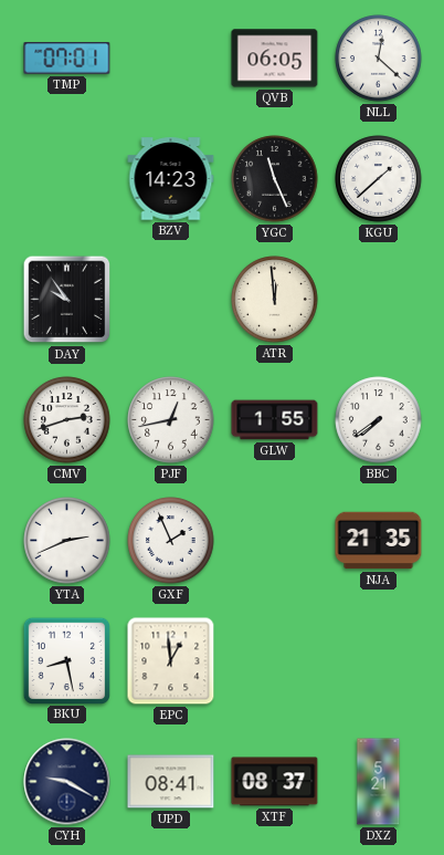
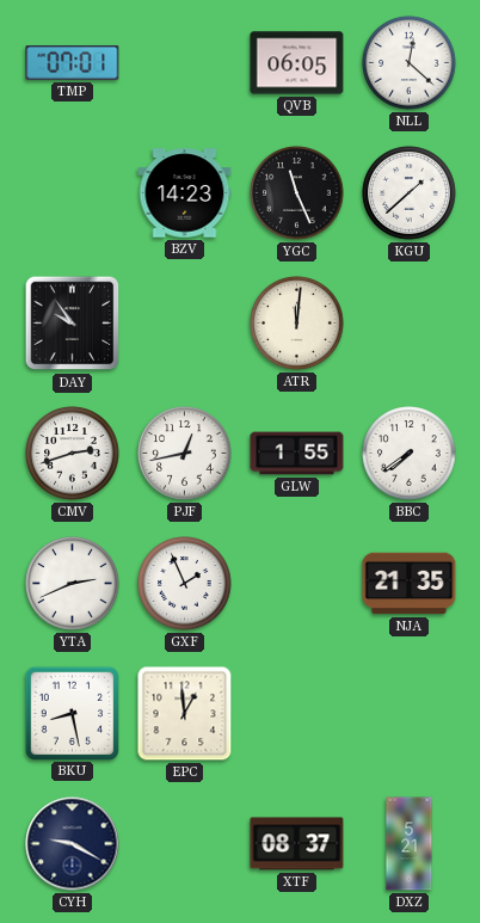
ATR: 11:59 -> 12:01 (297, 324)
UPD: 08:41 -> none (171, 782)
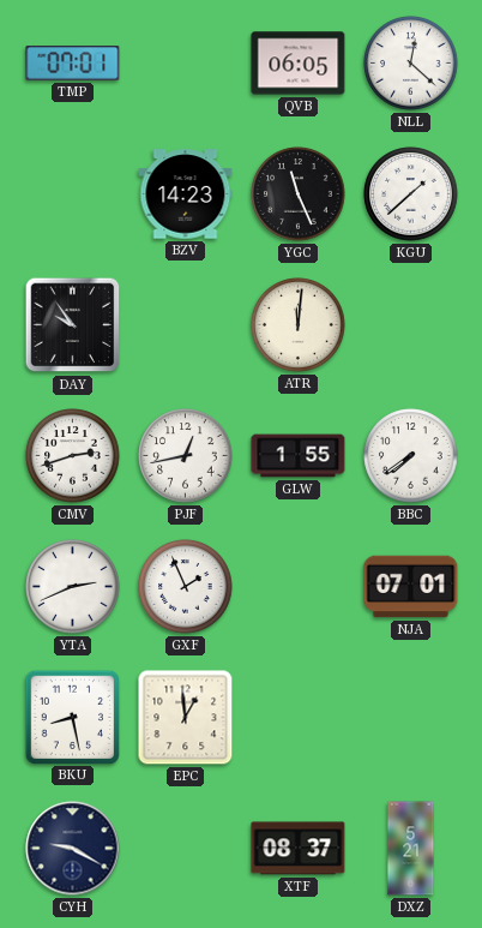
NJA: 21:35 -> 07:01 (411, 587)
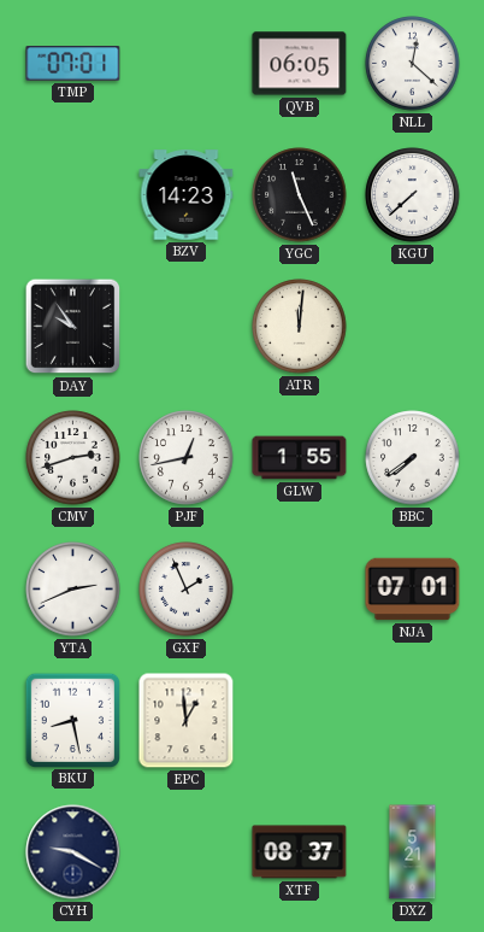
KGU: 1:38 -> 7:38 (413, 195)
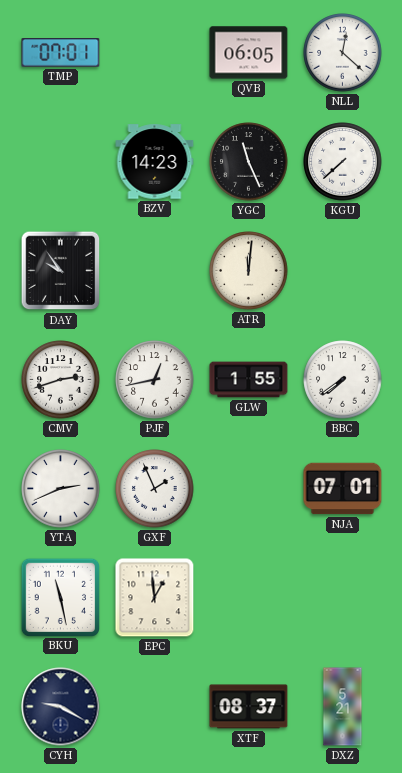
BKU: 8:28 -> 11:28 (60, 597)
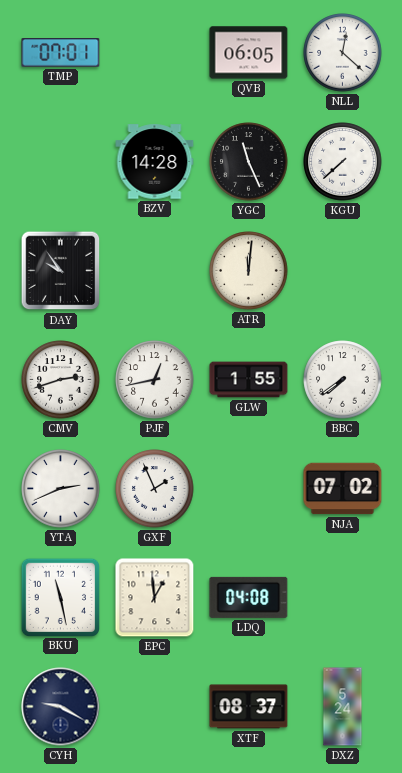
BZV: 14:23 -> 14:28 (155, 162)
NJA: 07:01 -> 07:02 (343, 489)
LDQ: none -> 04:08 (249, 597)
DXZ: 5:21 -> 5:24 (343, 707)
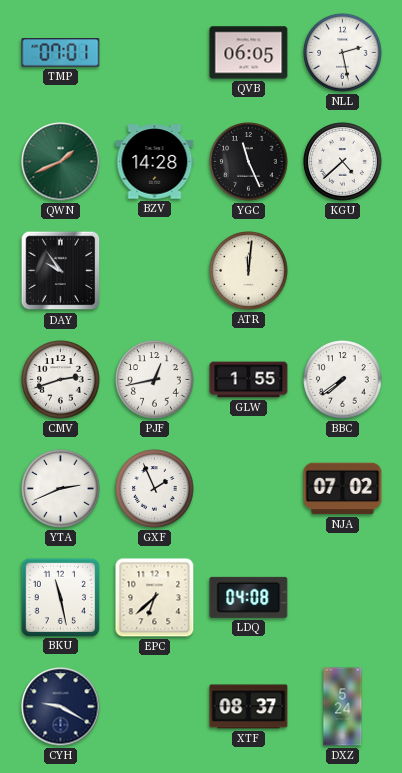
NLL: 12:22 -> 2:28 (343, 53)
QWN: none -> 1:41 (61, 162)
KGU: 7:38 -> 4:38 (343, 162)
EPC: 12:59 -> 6:38 (155, 598)
